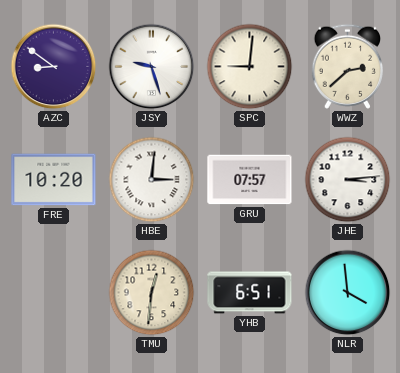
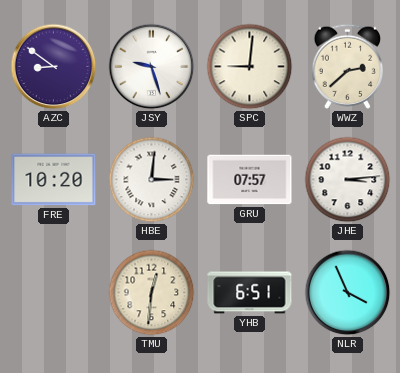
NLR: 3:59 -> 3:56 (348, 293)
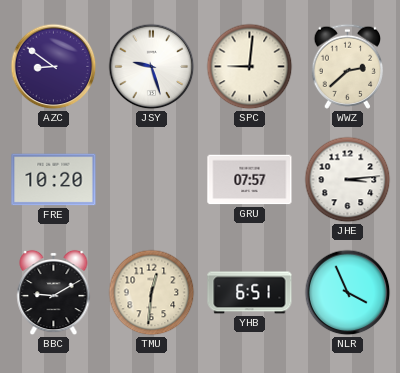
HBE: 3:01 -> none (152, 180)
BBC: none -> 9:10 (54, 293)
